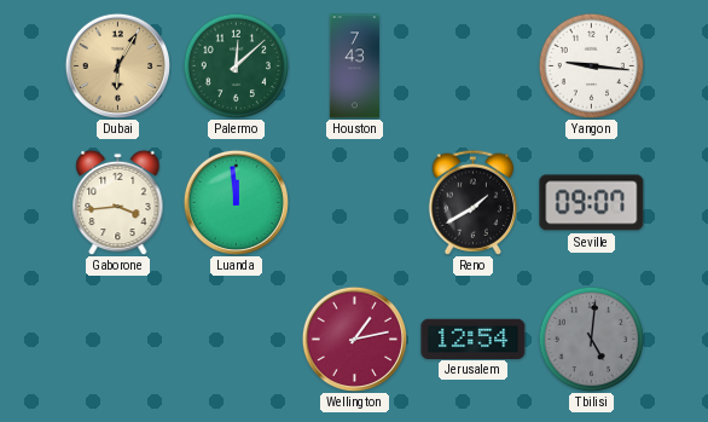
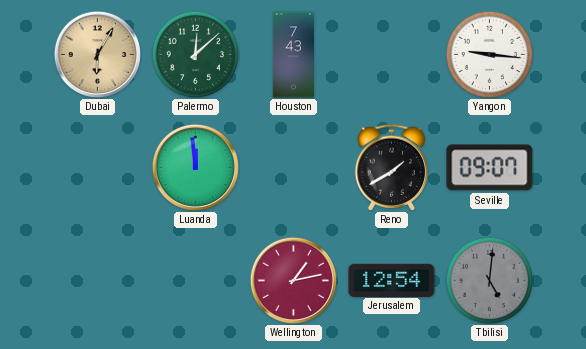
Gaborone: 3:44 -> none (118, 202)
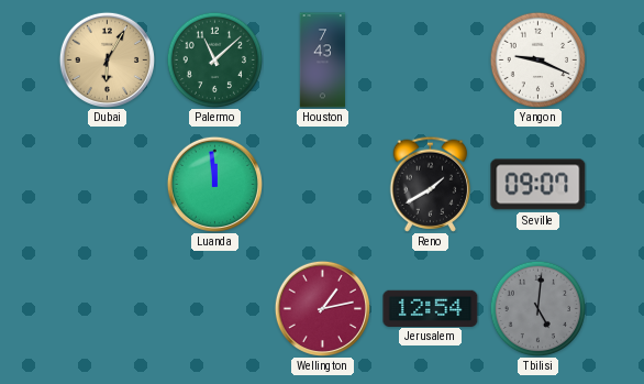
Palermo: 12:08 -> 11:08 (214, 59)
Yangon: 9:16 -> 9:19 (537, 59)
